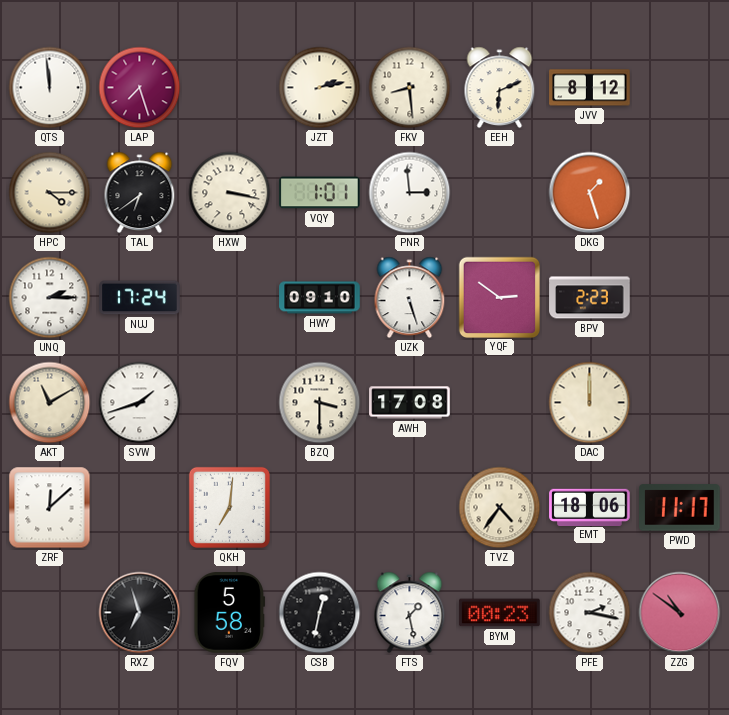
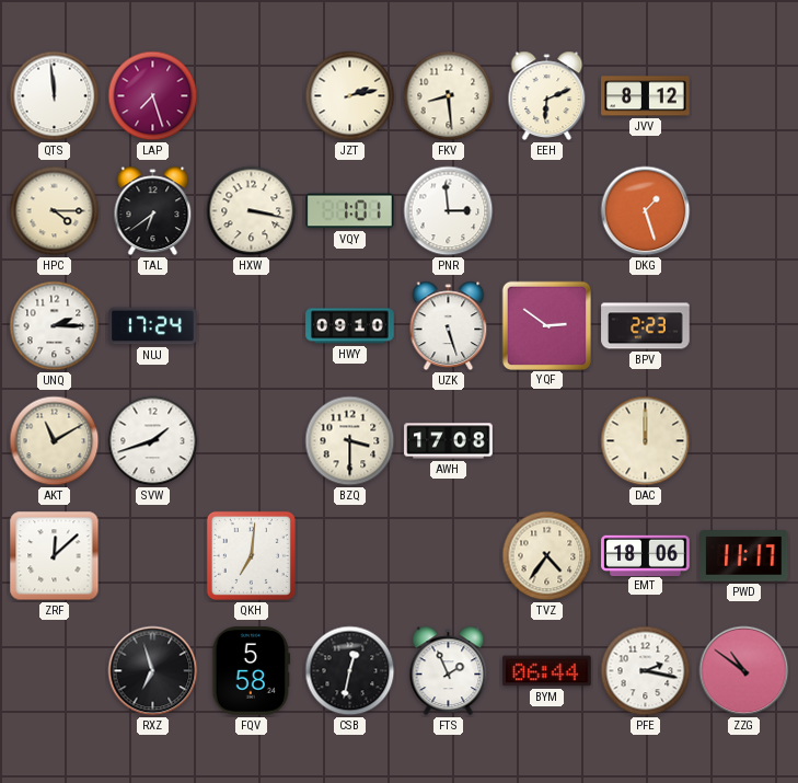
FTS: 1:28 -> 1:56 (449, 671)
BYM: 00:23 -> 06:44 (547, 671)
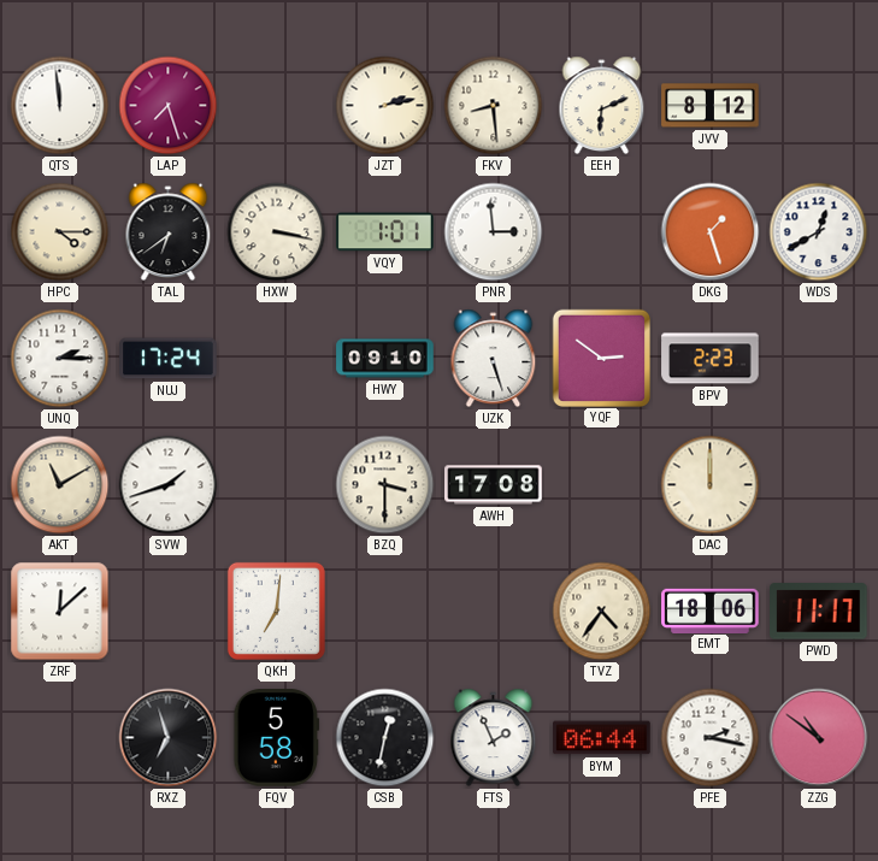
WDS: none -> 12:40 (819, 232)
